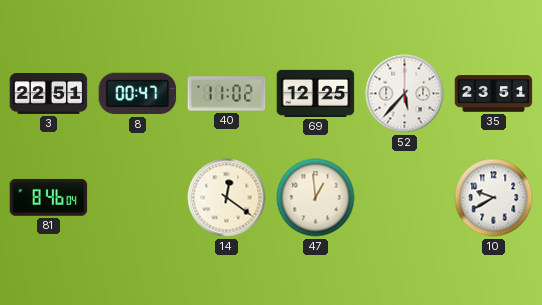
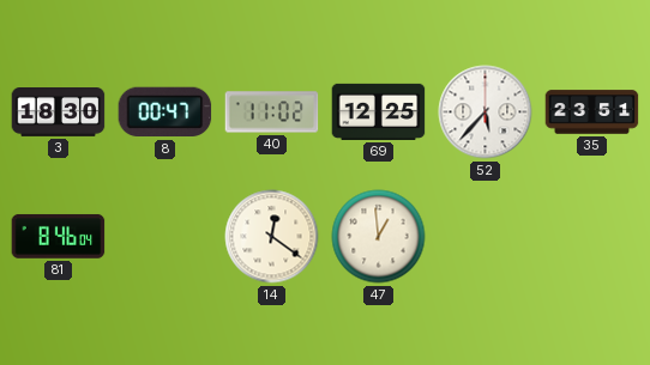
3: 22:51 -> 18:30 (59, 112)
10: 9:40 -> none (494, 198)
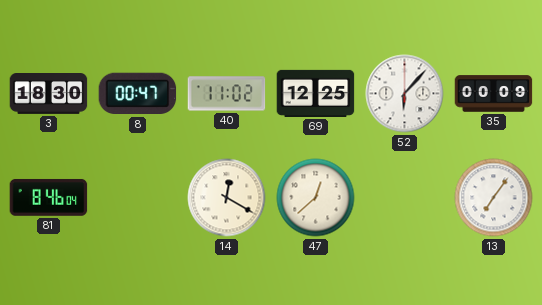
52: 5:37 -> 6:07 (405, 94)
35: 23:51 -> 00:09 (494, 94)
14: 12:21 -> 12:20 (227, 198)
47: 12:59 -> 12:38 (316, 198)
13: none -> 7:06 (494, 198)
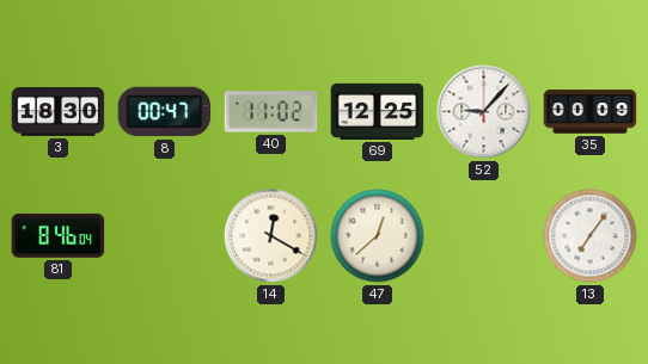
52: 6:07 -> 9:07 (484, 112)
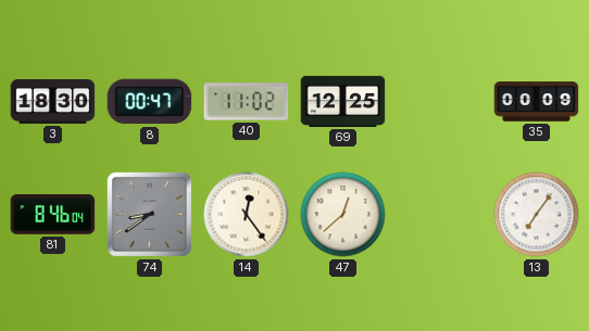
52: 9:07 -> none (484, 112)
74: none -> 8:39 (149, 214)
14: 12:20 -> 12:24 (247, 215)
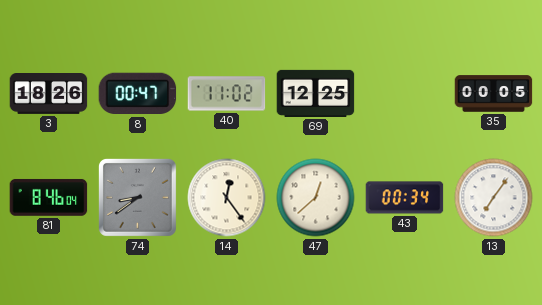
3: 18:30 -> 18:26 (49, 94)
35: 00:09 -> 00:05 (494, 94)
43: none -> 00:34 (405, 198)
